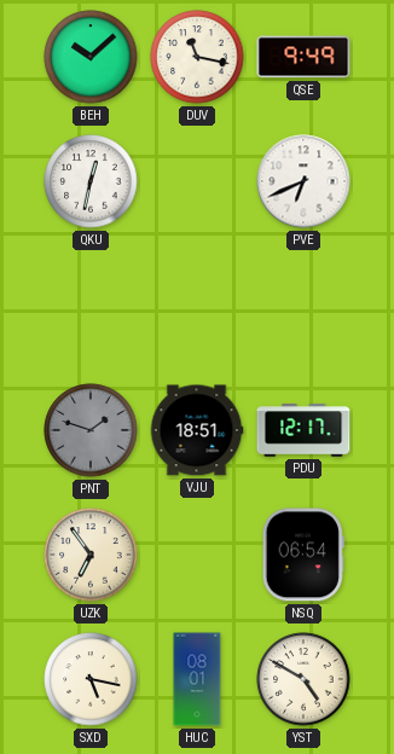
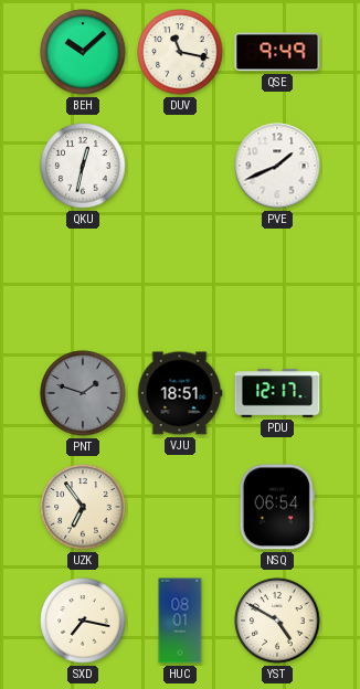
PVE: 6:41 -> 1:41 (277, 166)
SXD: 5:17 -> 7:17 (83, 621)
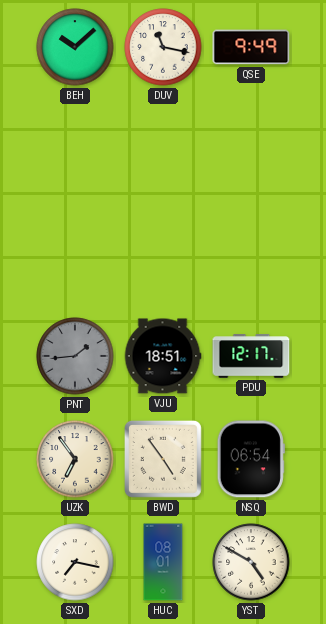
QKU: 12:32 -> none (83, 166)
PVE: 1:41 -> none (277, 166)
PNT: 1:48 -> 1:44 (75, 356)
BWD: none -> 4:54 (163, 459)
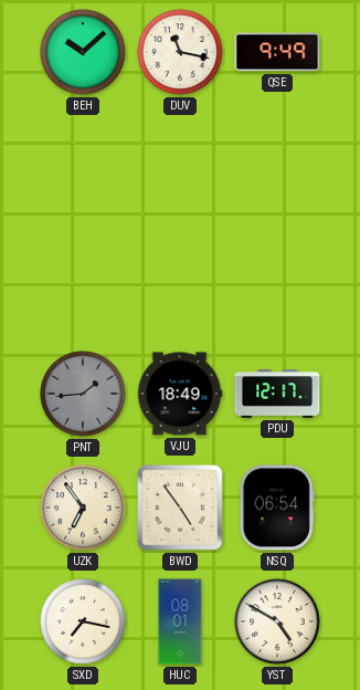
VJU: 18:51 -> 18:49 (180, 394)
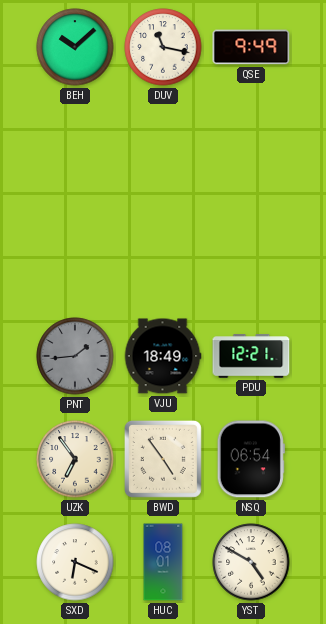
PDU: 12:17 -> 12:21 (251, 356)
SXD: 7:17 -> 6:19 (75, 562)
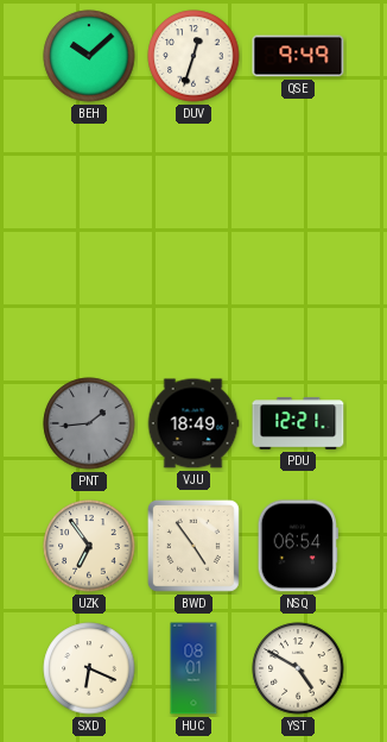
DUV: 11:17 -> 12:33 (193, 56)
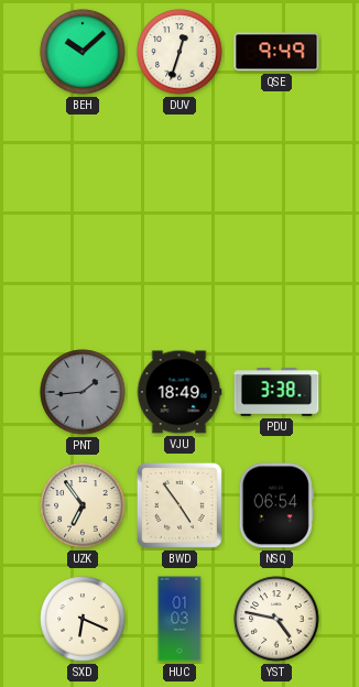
PDU: 12:21 -> 3:38 (276, 392)
HUC: 08:01 -> 01:03 (179, 619)
YST: 4:50 -> 4:47 (276, 619)
